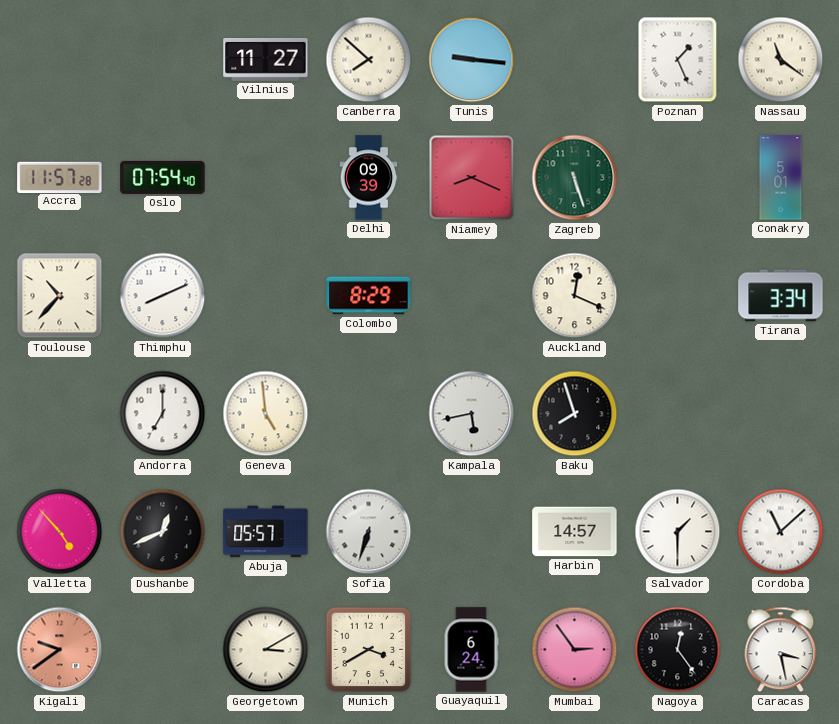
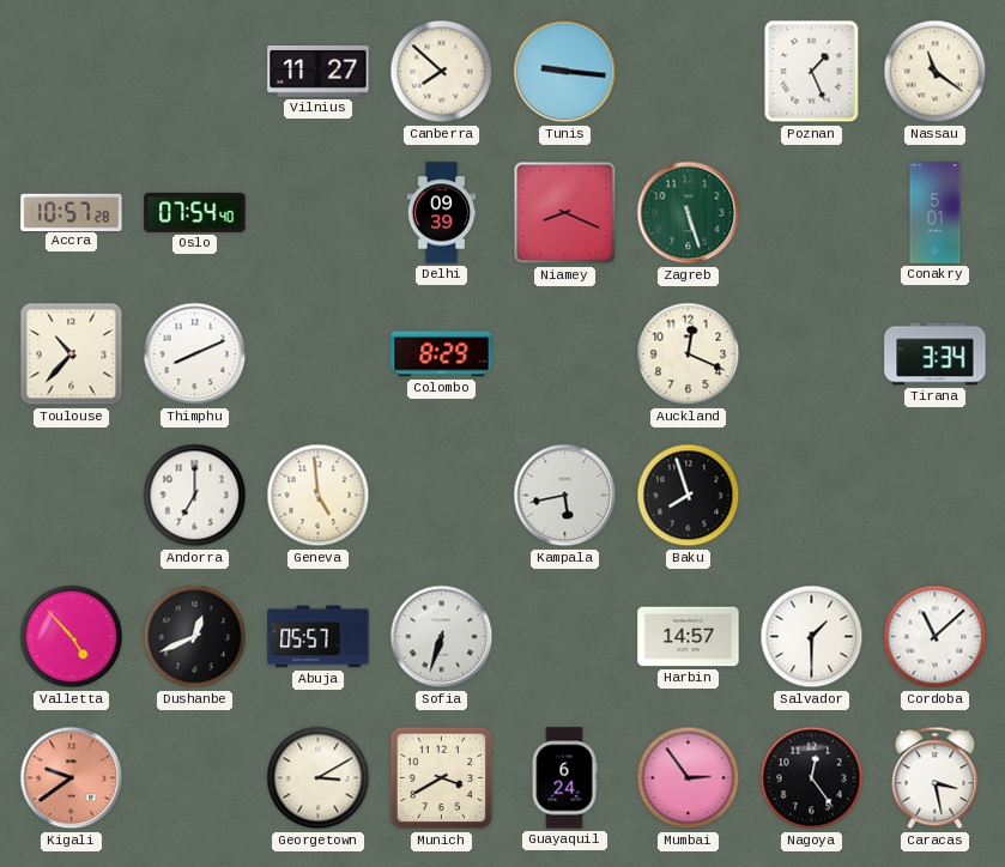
Accra: 11:57 -> 10:57 (72, 212)
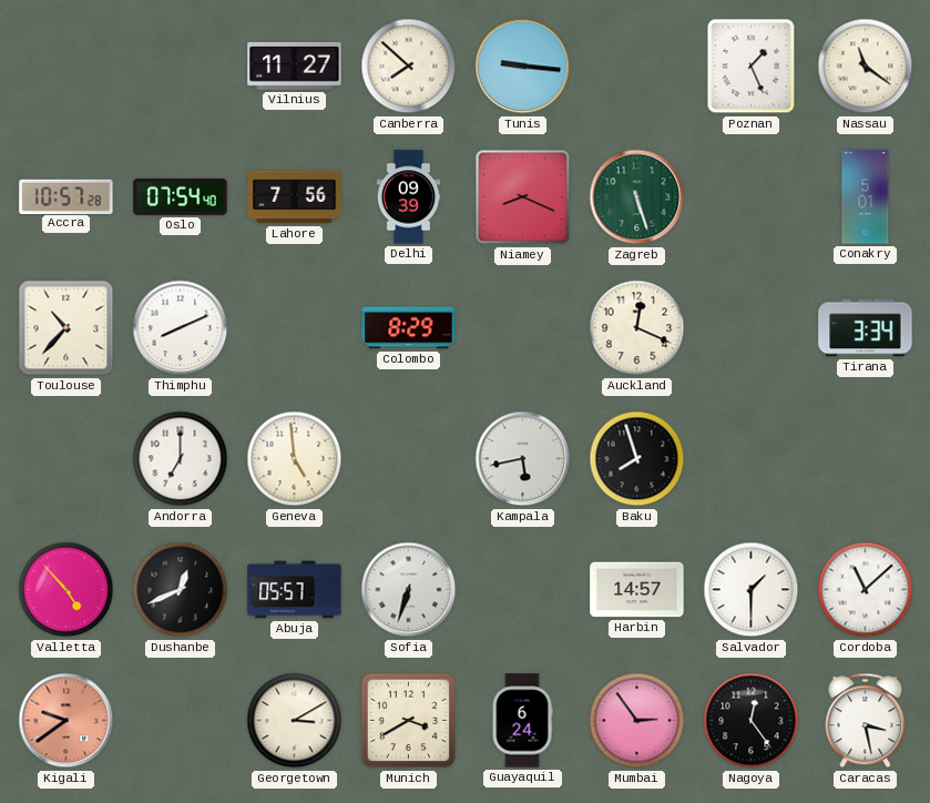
Lahore: none -> 7:56 (295, 197)
